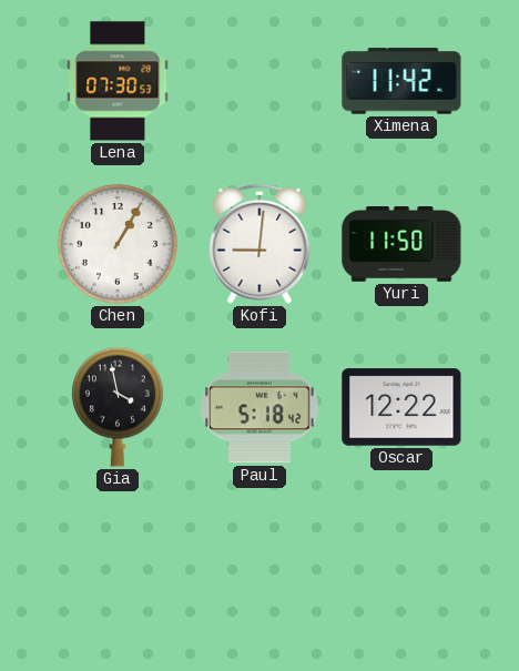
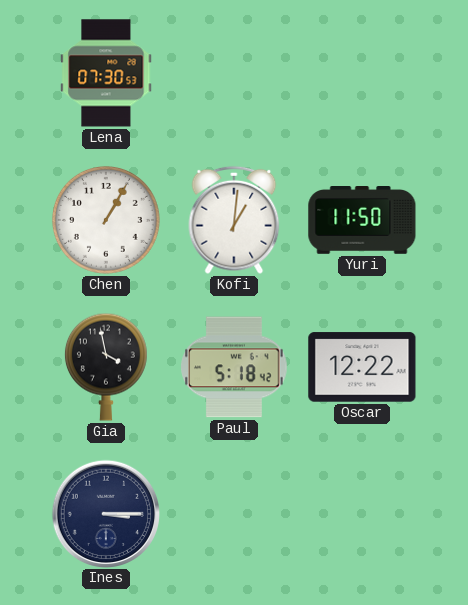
Ximena: 11:42 -> none (401, 81)
Kofi: 9:01 -> 1:01 (234, 220)
Ines: none -> 3:15 (105, 513)
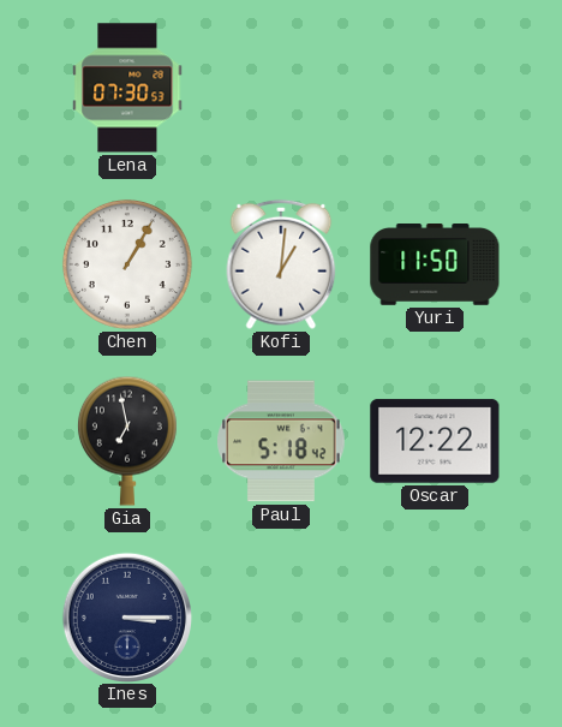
Gia: 3:58 -> 6:58 (127, 441)
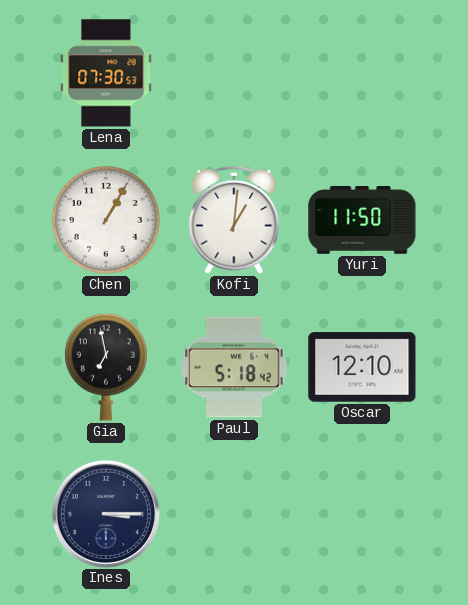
Oscar: 12:22 -> 12:10 (362, 367)
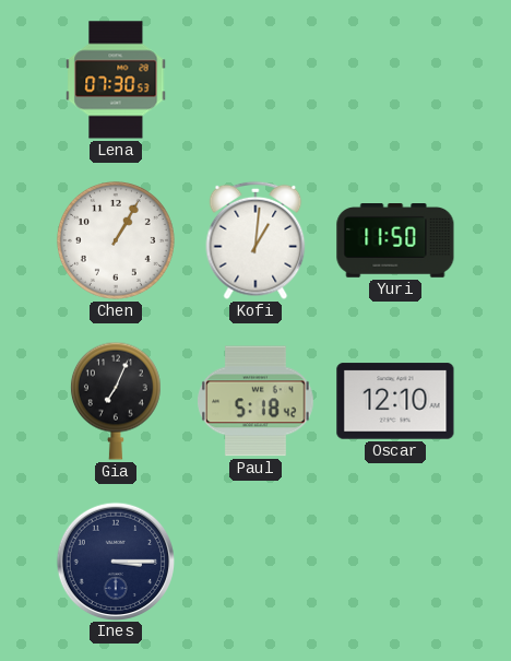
Gia: 6:58 -> 7:04 (116, 401)
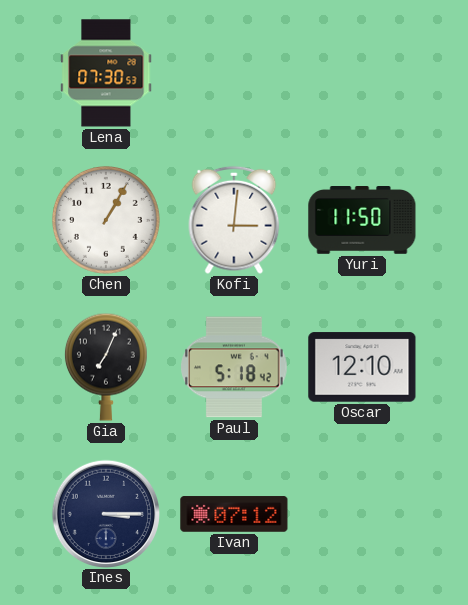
Kofi: 1:01 -> 3:01 (234, 220)
Ivan: none -> 07:12 (234, 514)
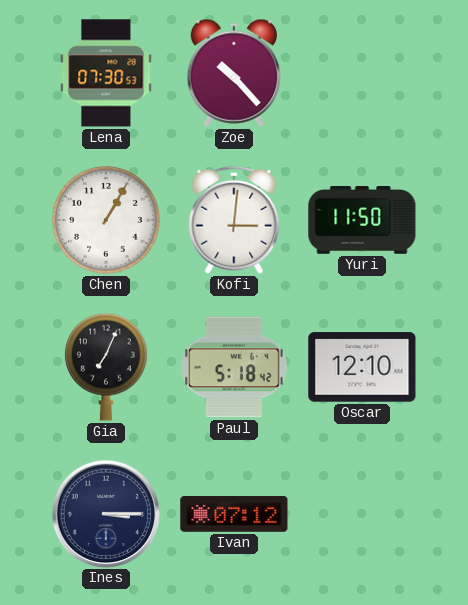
Zoe: none -> 10:23 (234, 73)
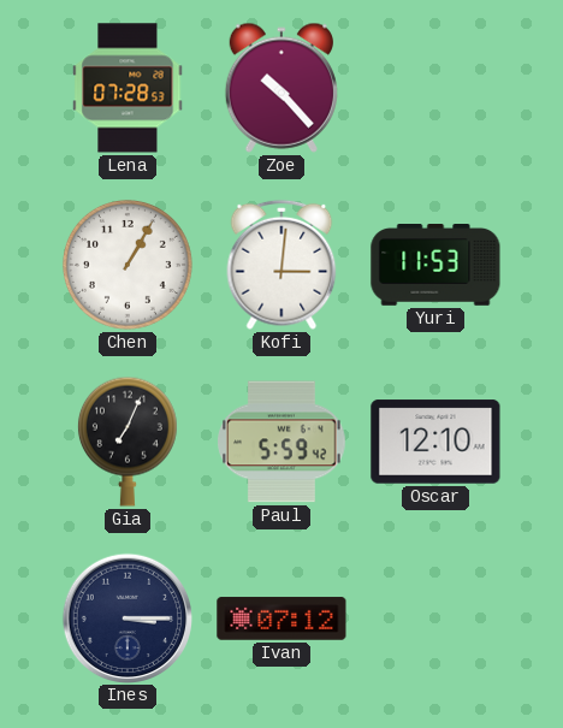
Lena: 07:30 -> 07:28 (128, 88)
Yuri: 11:50 -> 11:53 (435, 266)
Paul: 5:18 -> 5:59 (283, 442)
